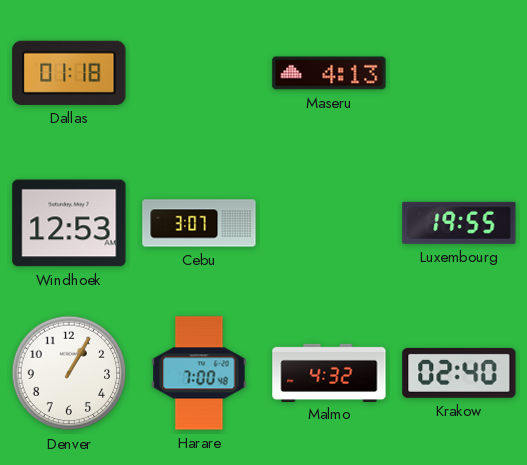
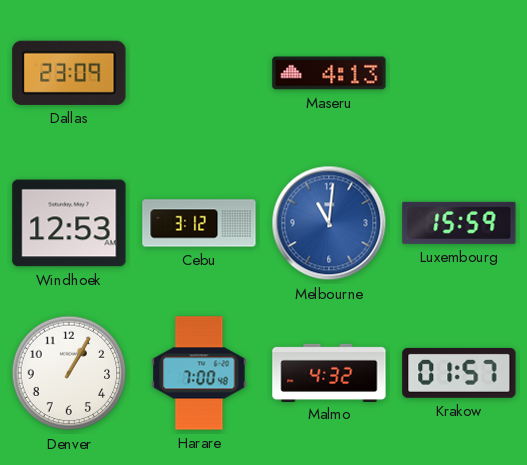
Dallas: 01:18 -> 23:09 (69, 73)
Cebu: 3:07 -> 3:12 (199, 223)
Melbourne: none -> 11:01 (329, 223)
Luxembourg: 19:55 -> 15:59 (459, 223)
Krakow: 02:40 -> 01:57 (459, 373)
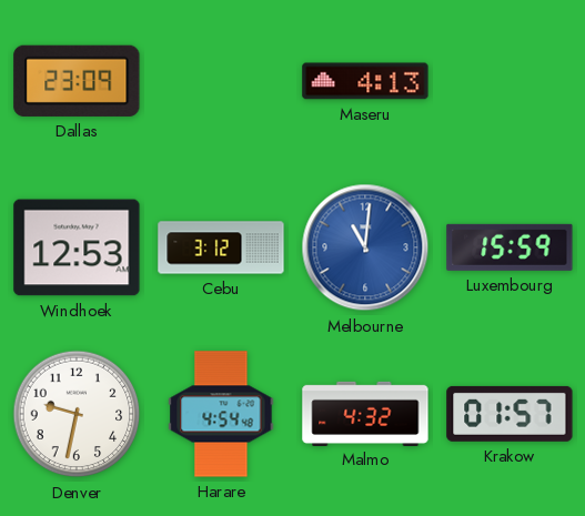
Denver: 1:05 -> 9:32 (77, 414)
Harare: 7:00 -> 4:54 (221, 414)
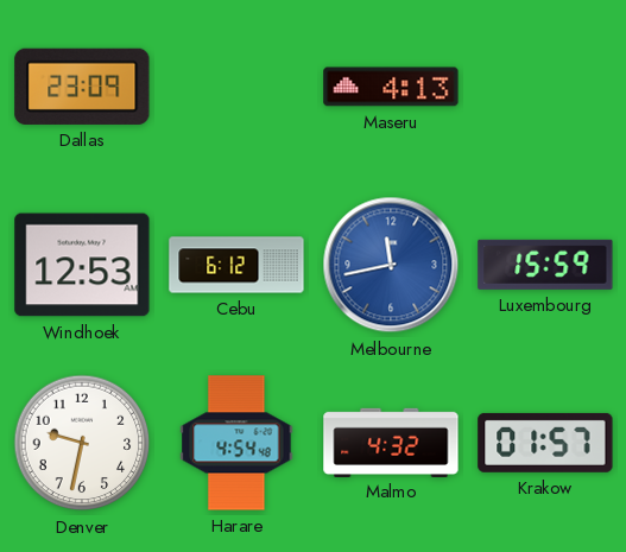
Cebu: 3:12 -> 6:12 (236, 265)
Melbourne: 11:01 -> 11:43 (391, 265)
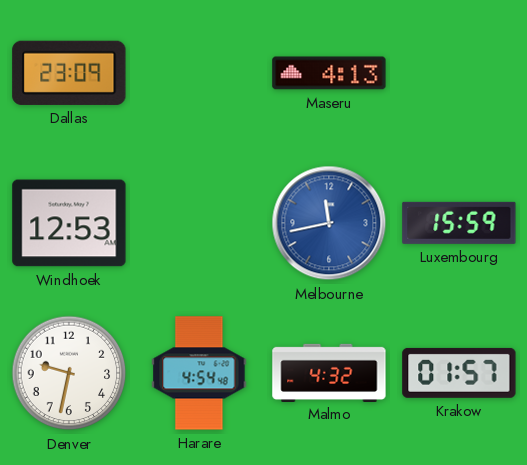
Cebu: 6:12 -> none (236, 265)
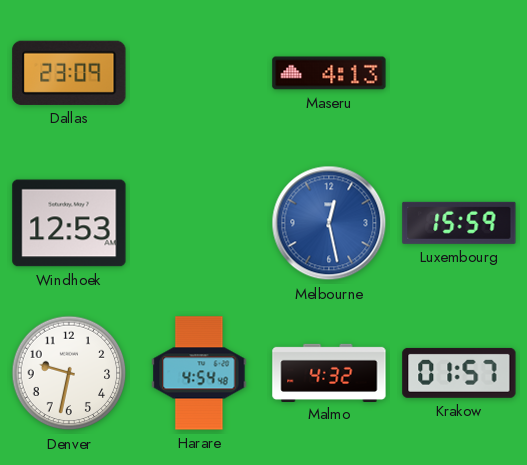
Melbourne: 11:43 -> 12:28 (329, 223)
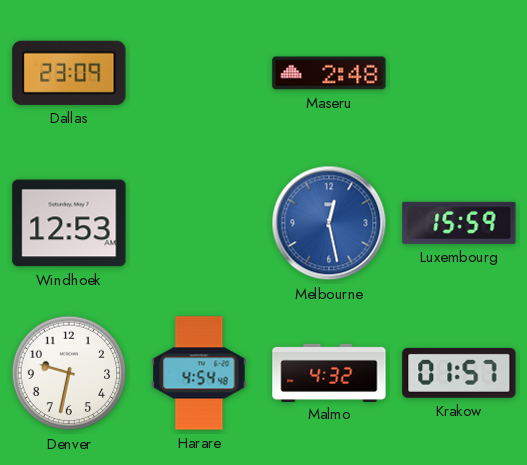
Maseru: 4:13 -> 2:48 (329, 73)
